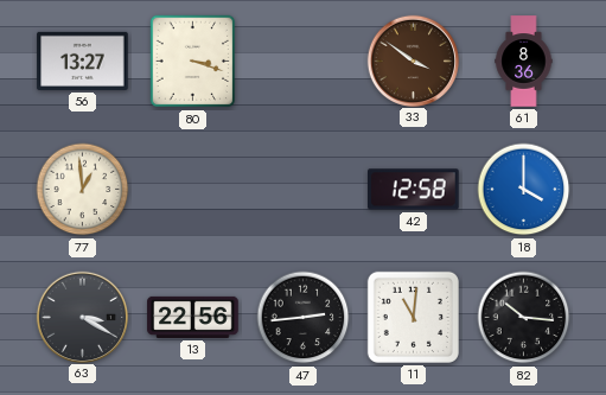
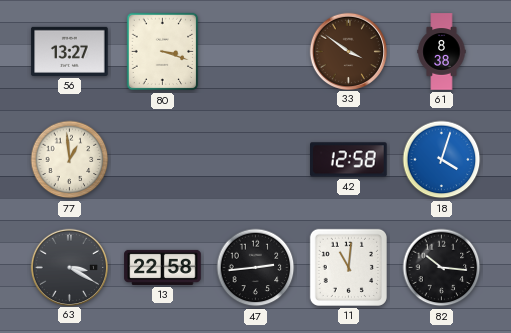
61: 8:36 -> 8:38 (442, 52)
18: 4:00 -> 4:03 (442, 160)
13: 22:56 -> 22:58 (163, 267)
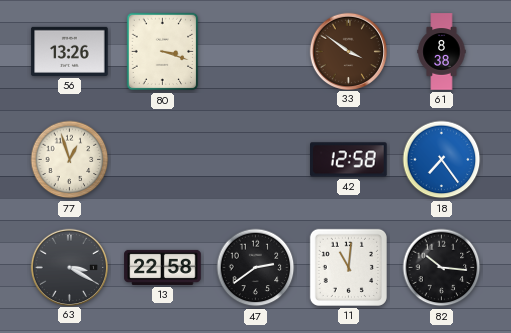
56: 13:27 -> 13:26 (70, 51)
77: 12:59 -> 12:57 (70, 160)
18: 4:03 -> 7:24 (442, 160)
47: 2:44 -> 2:39 (256, 268)
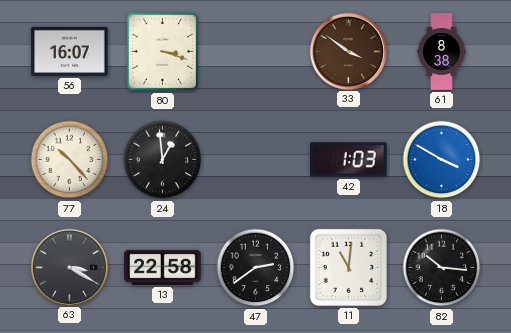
56: 13:26 -> 16:07 (70, 51)
77: 12:57 -> 10:23 (70, 160)
24: none -> 12:59 (163, 160)
42: 12:58 -> 1:03 (349, 160)
18: 7:24 -> 3:50 (442, 160)
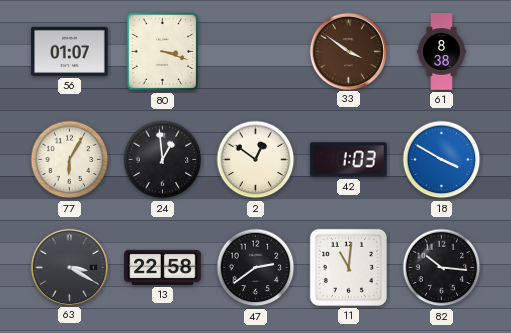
56: 16:07 -> 01:07 (70, 51)
77: 10:23 -> 6:05 (70, 160)
2: none -> 12:51 (256, 160)
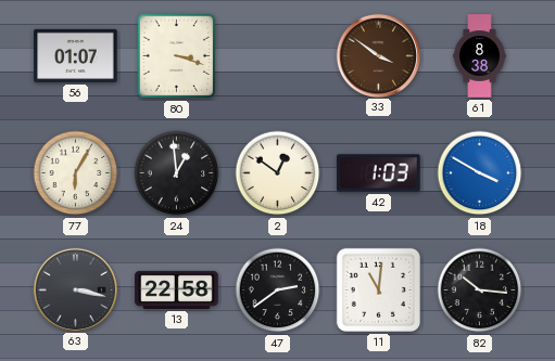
63: 3:20 -> 3:17 (75, 289)
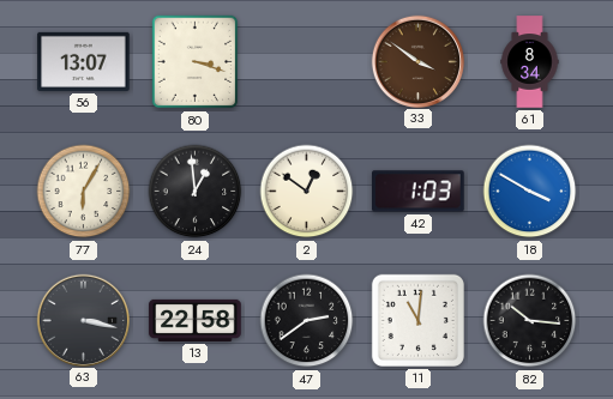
56: 01:07 -> 13:07 (84, 61)
61: 8:38 -> 8:34 (530, 62)
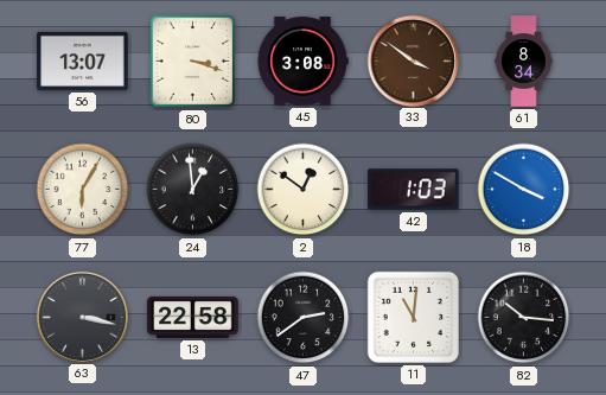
45: none -> 3:08 (302, 62)
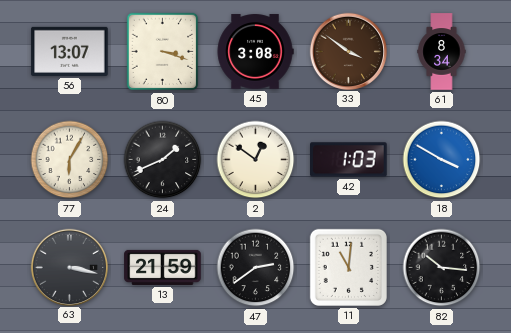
24: 12:59 -> 1:41 (163, 160)
13: 22:58 -> 21:59 (163, 267)
